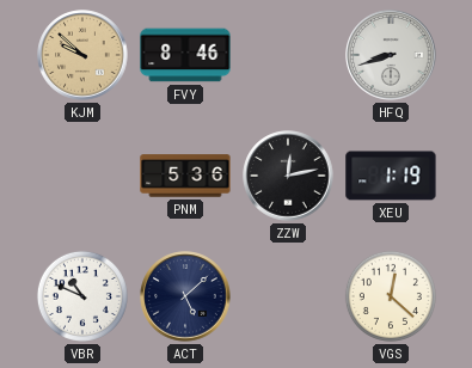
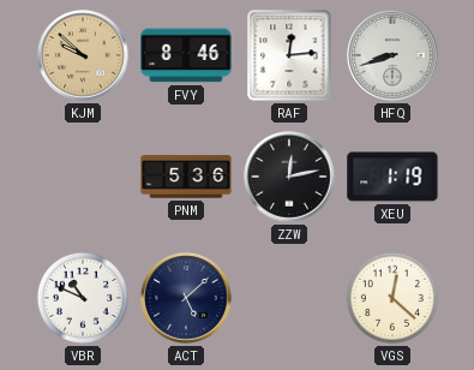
RAF: none -> 12:14 (289, 55)
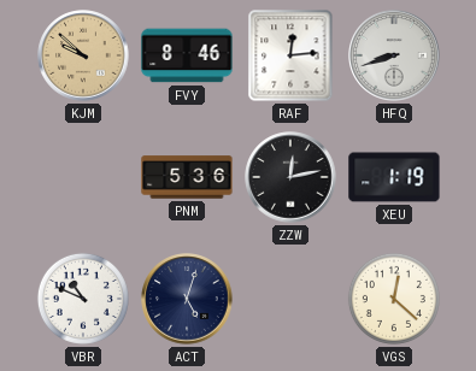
ACT: 5:08 -> 5:03 (187, 299)
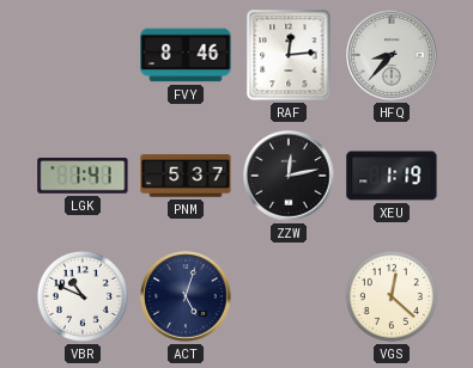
KJM: 9:52 -> none (83, 55)
HFQ: 8:42 -> 8:37 (392, 55)
LGK: none -> 1:41 (83, 177)
PNM: 5:36 -> 5:37 (186, 176)
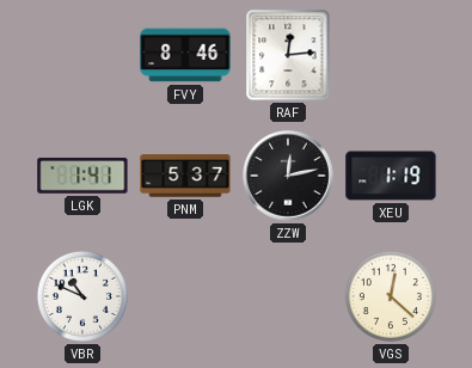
HFQ: 8:37 -> none (392, 55)
ACT: 5:03 -> none (186, 296)
